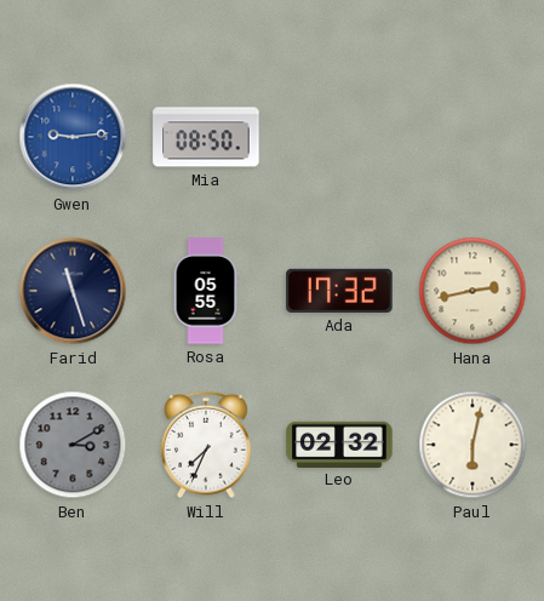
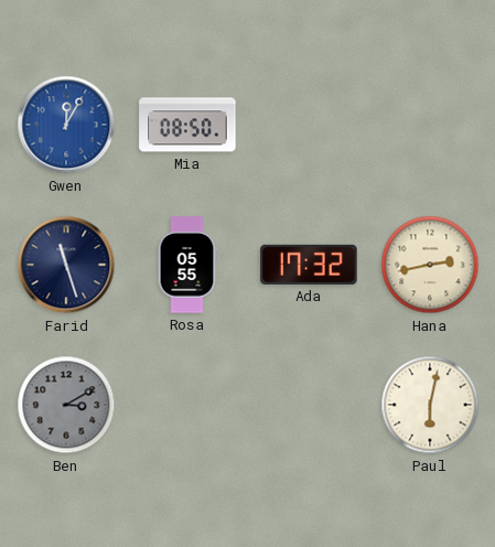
Gwen: 9:14 -> 12:05 (66, 125)
Will: 7:34 -> none (206, 445)
Leo: 02:32 -> none (339, 443)
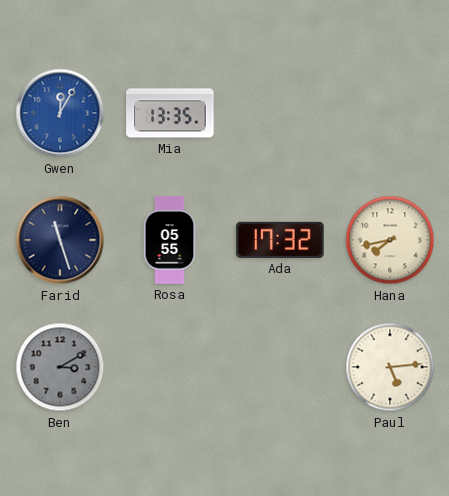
Mia: 08:50 -> 13:35 (170, 113)
Hana: 2:43 -> 7:43 (390, 240)
Paul: 6:02 -> 5:14 (390, 367)
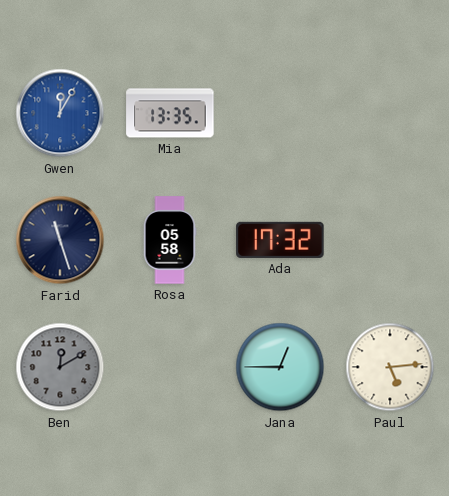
Rosa: 05:55 -> 05:58 (170, 240)
Hana: 7:43 -> none (390, 240)
Ben: 3:10 -> 12:10 (60, 367)
Jana: none -> 12:45 (280, 367)
